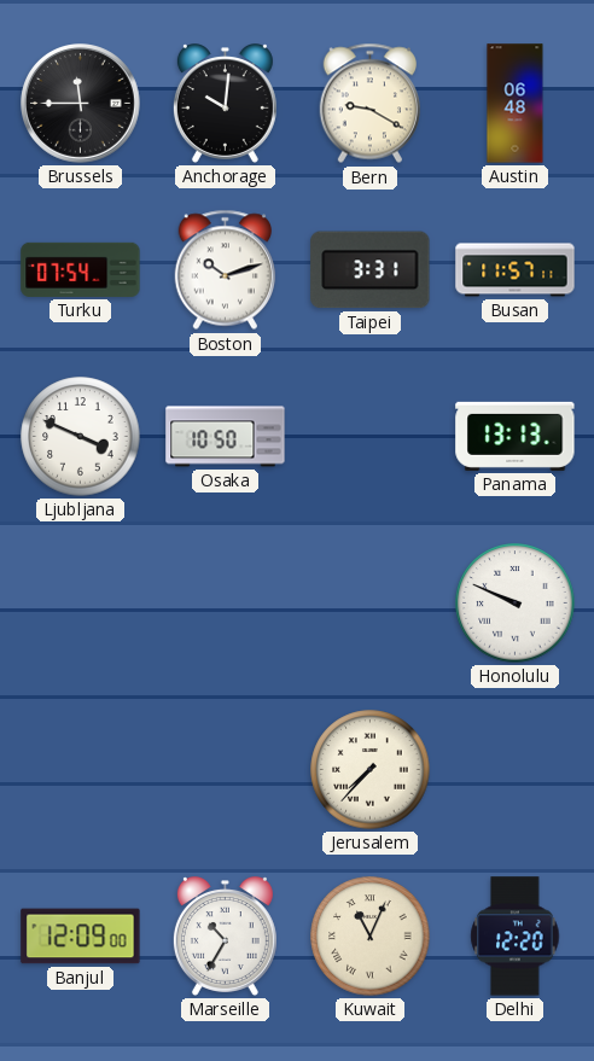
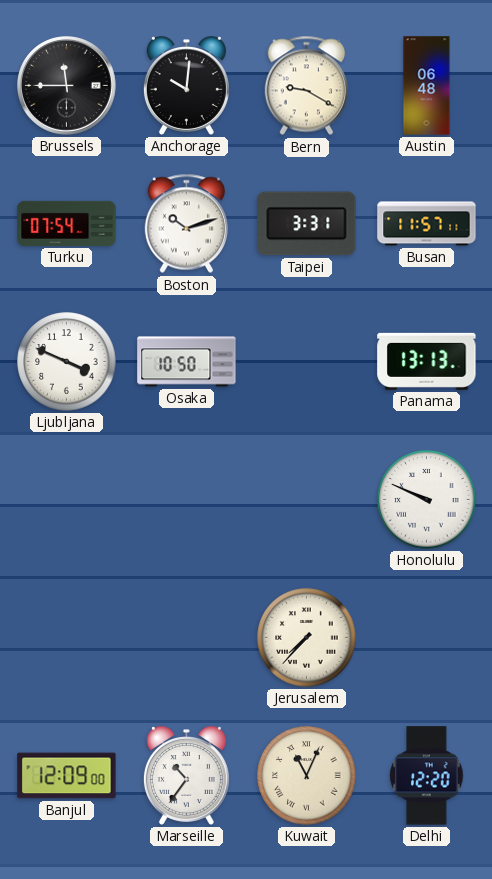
Marseille: 10:35 -> 10:36 (186, 776)
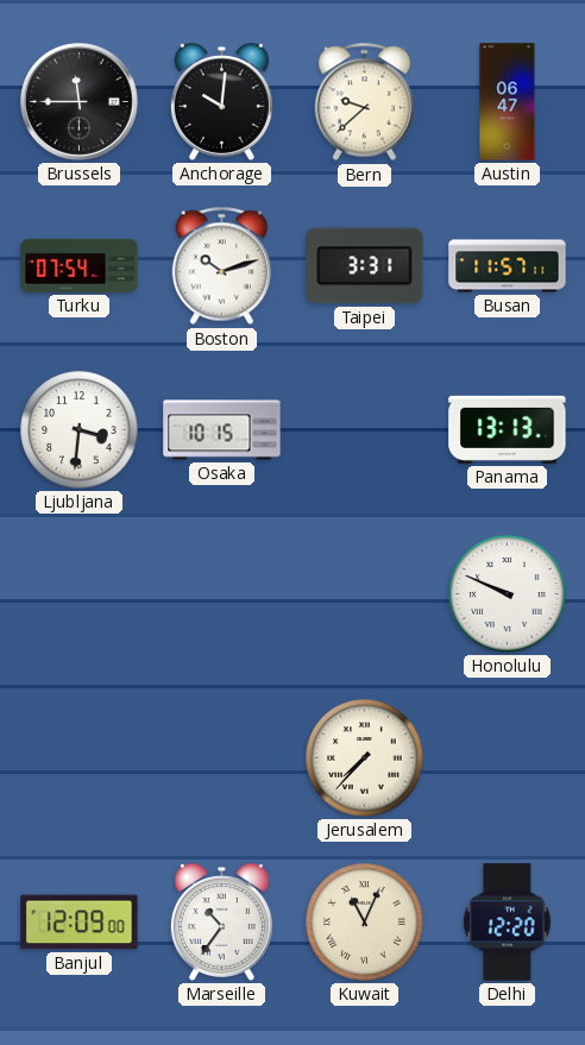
Bern: 9:20 -> 9:38 (364, 102)
Austin: 06:48 -> 06:47 (508, 102)
Ljubljana: 3:49 -> 3:31 (80, 430)
Osaka: 10:50 -> 10:15 (222, 430)
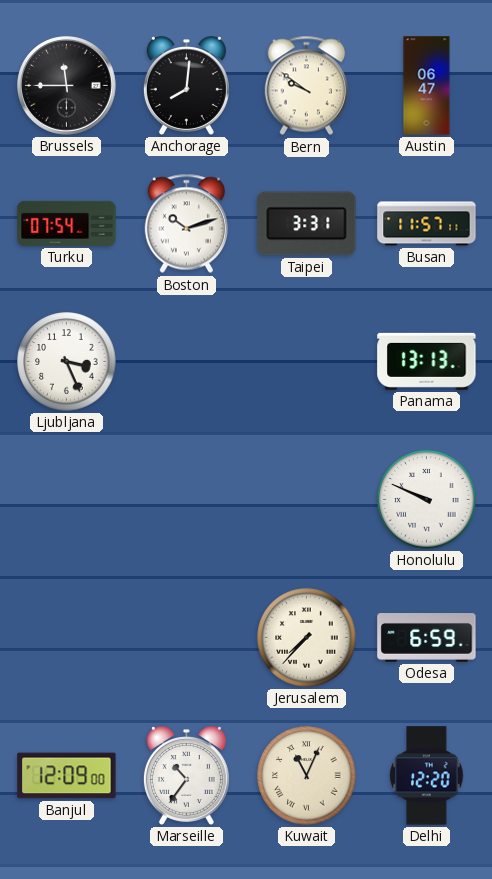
Anchorage: 10:01 -> 8:01 (186, 86)
Bern: 9:38 -> 9:51 (306, 86)
Ljubljana: 3:31 -> 3:26 (67, 362)
Osaka: 10:15 -> none (222, 430)
Odesa: none -> 6:59 (427, 638)
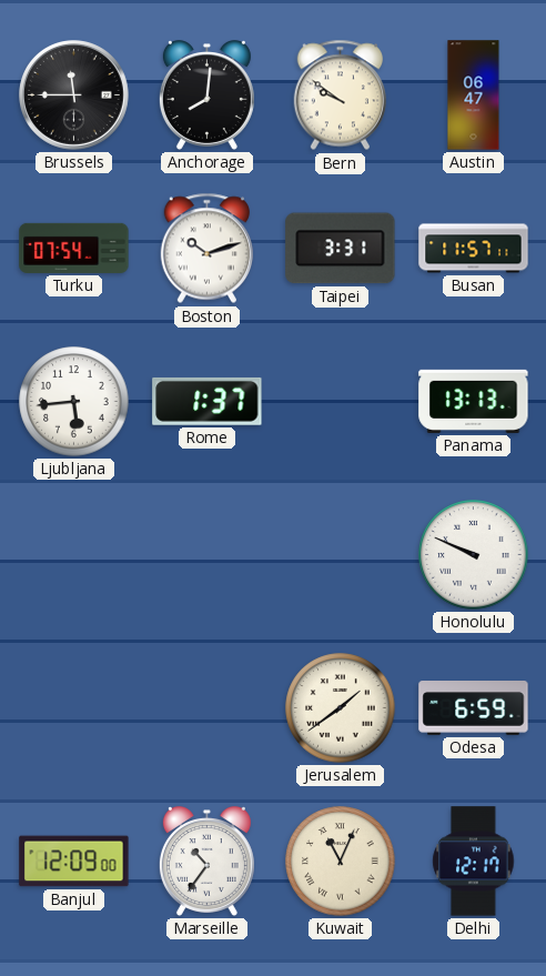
Ljubljana: 3:26 -> 5:44 (74, 402)
Rome: none -> 1:37 (208, 401)
Jerusalem: 7:37 -> 1:39 (341, 708)
Delhi: 12:20 -> 12:17 (474, 862)
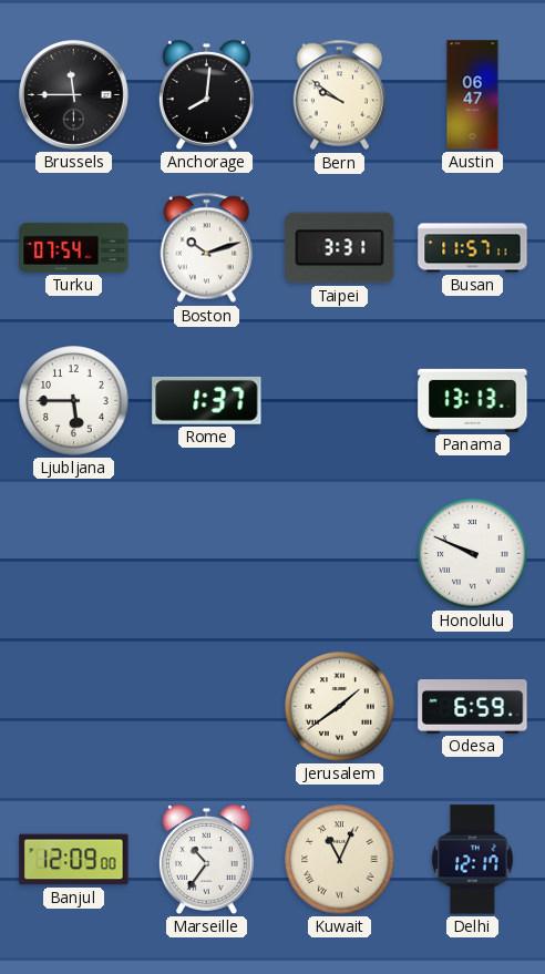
Ljubljana: 5:44 -> 5:45 (74, 401)
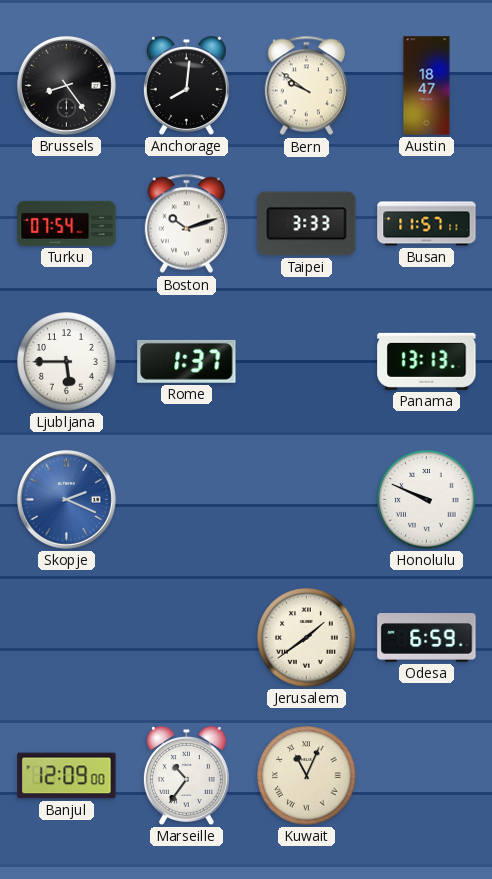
Brussels: 11:45 -> 8:24 (67, 86)
Austin: 06:47 -> 18:47 (427, 86)
Taipei: 3:31 -> 3:33 (307, 224)
Skopje: none -> 2:19 (67, 500)
Delhi: 12:17 -> none (473, 860)
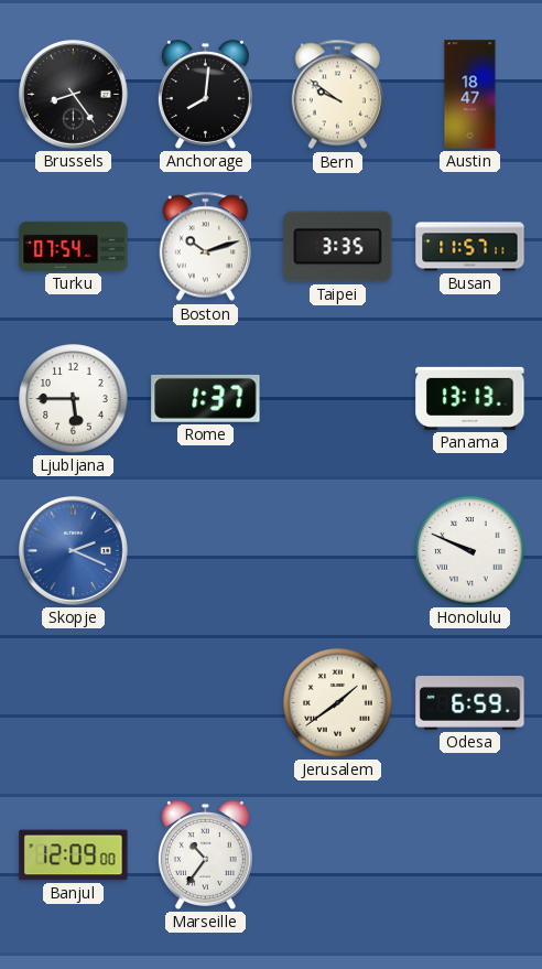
Taipei: 3:33 -> 3:35 (338, 247)
Kuwait: 11:04 -> none (307, 776)
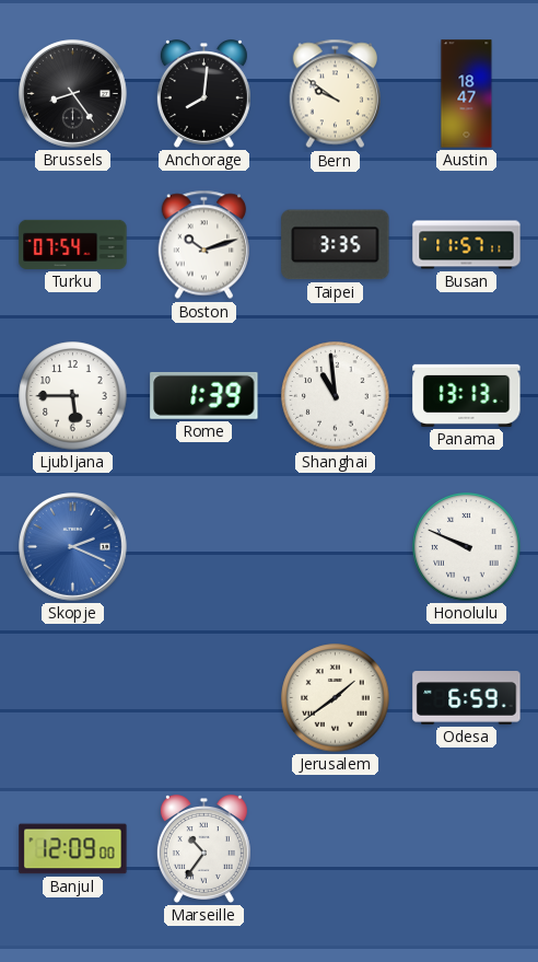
Rome: 1:37 -> 1:39 (204, 395)
Shanghai: none -> 10:59 (336, 396)
